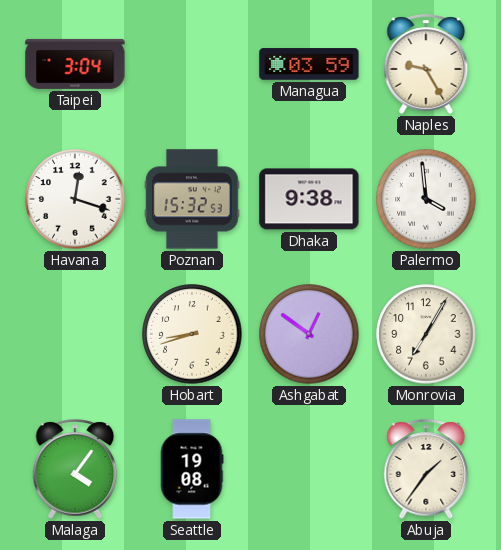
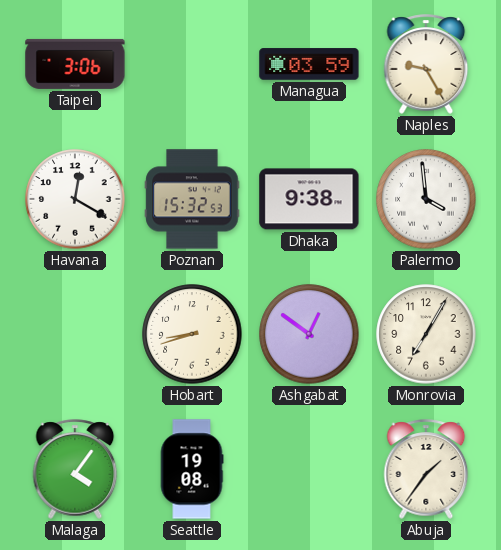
Taipei: 3:04 -> 3:06 (75, 64)
Havana: 12:18 -> 12:20 (75, 199)
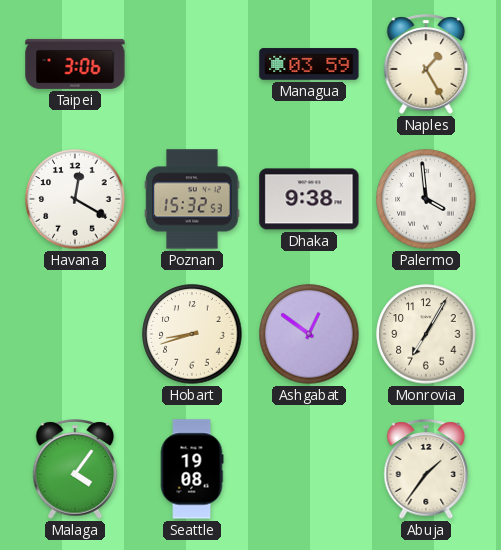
Naples: 9:25 -> 1:25 (426, 64)
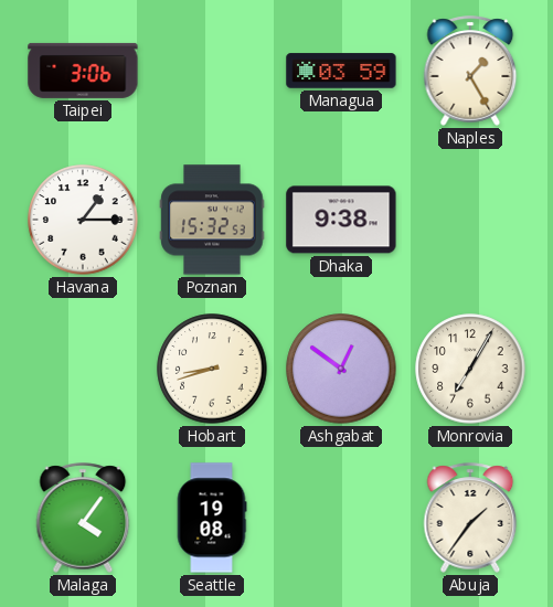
Havana: 12:20 -> 1:15 (83, 220)
Palermo: 3:59 -> none (426, 199)
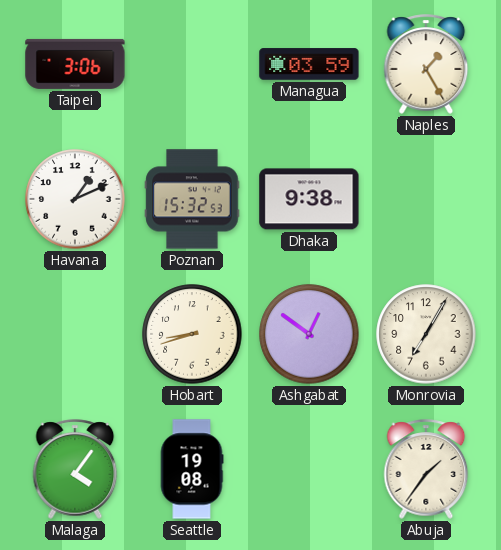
Havana: 1:15 -> 1:11 (75, 199)
